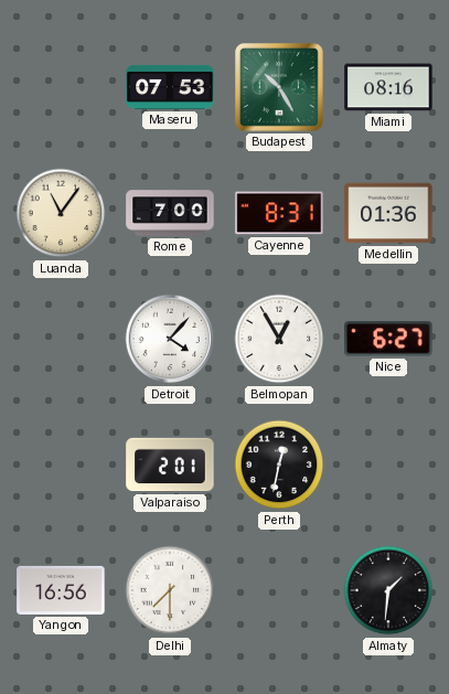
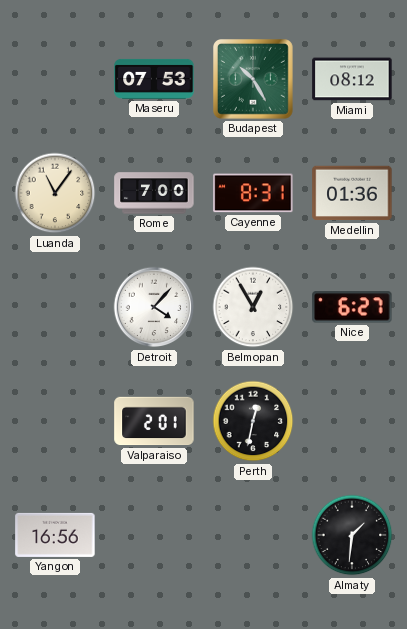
Miami: 08:16 -> 08:12 (352, 79)
Delhi: 7:30 -> none (170, 590)
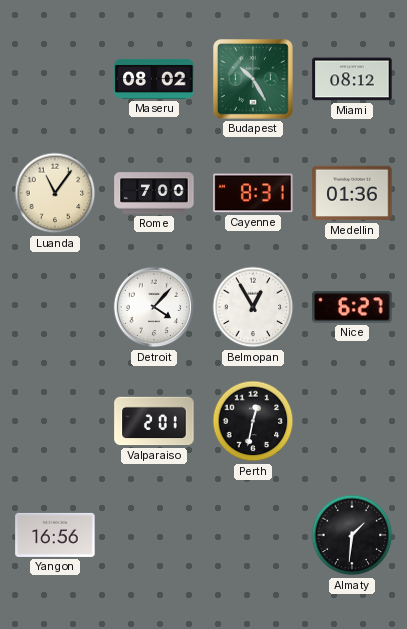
Maseru: 07:53 -> 08:02 (154, 79)
